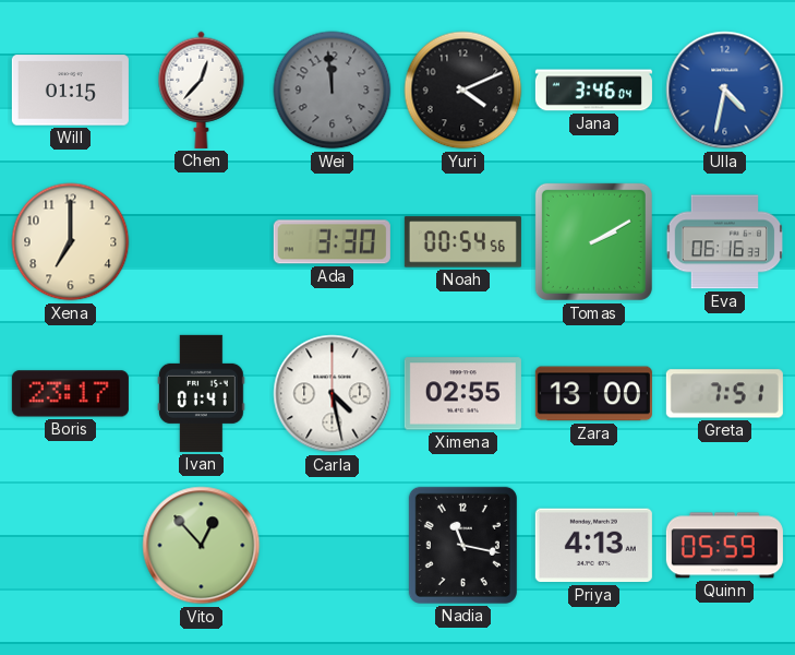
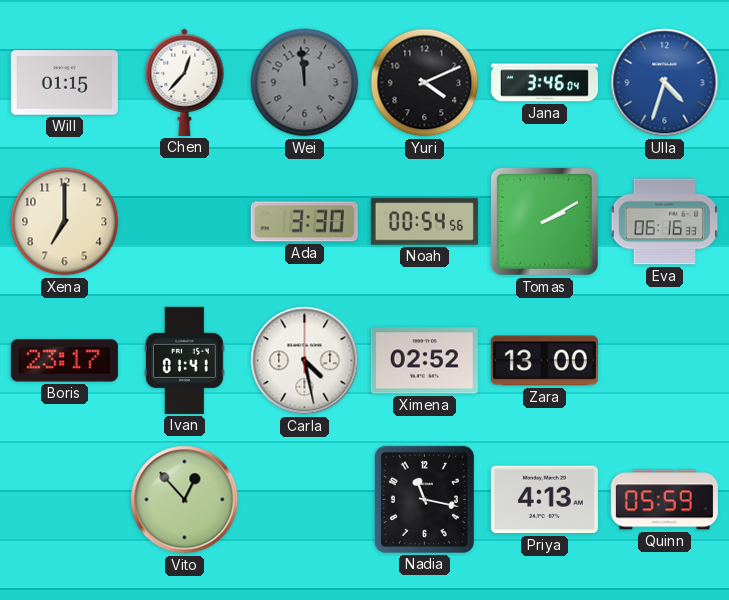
Ulla: 4:32 -> 4:33 (665, 83)
Ximena: 02:55 -> 02:52 (424, 361)
Greta: 7:51 -> none (724, 394)
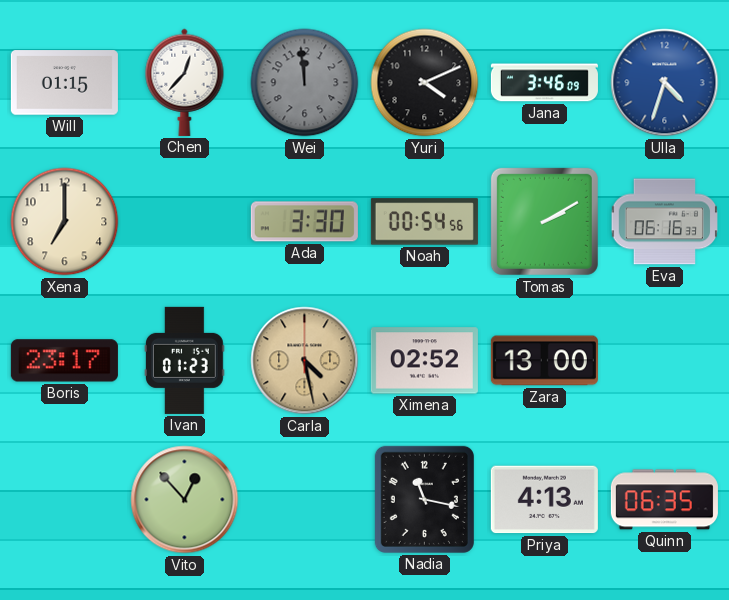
Jana: 3:46:04 -> 3:46:09 (544, 83)
Ivan: 01:41 -> 01:23 (185, 360)
Carla dial: white -> champagne (305, 361)
Quinn: 05:59 -> 06:35 (664, 500)
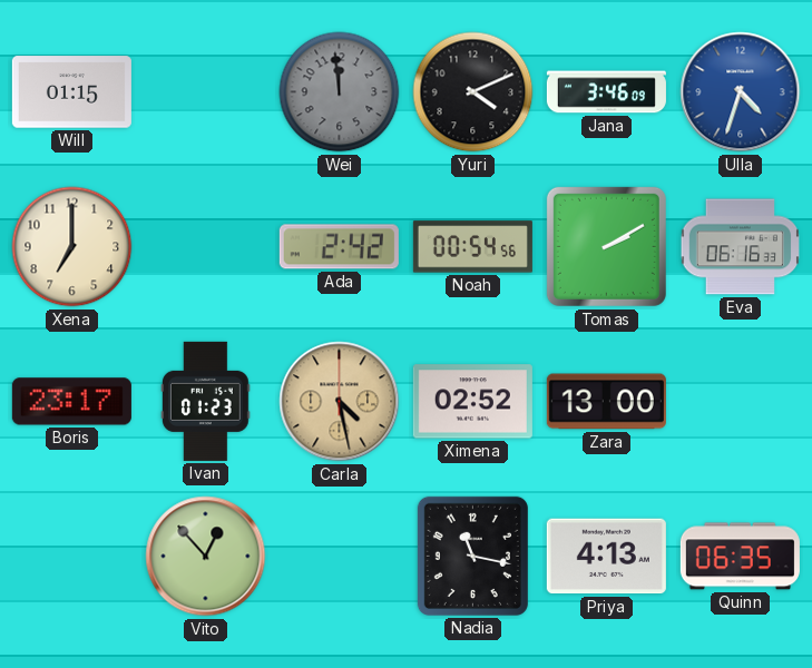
Chen: 12:37 -> none (185, 82)
Ada: 3:30 -> 2:42 (339, 247)
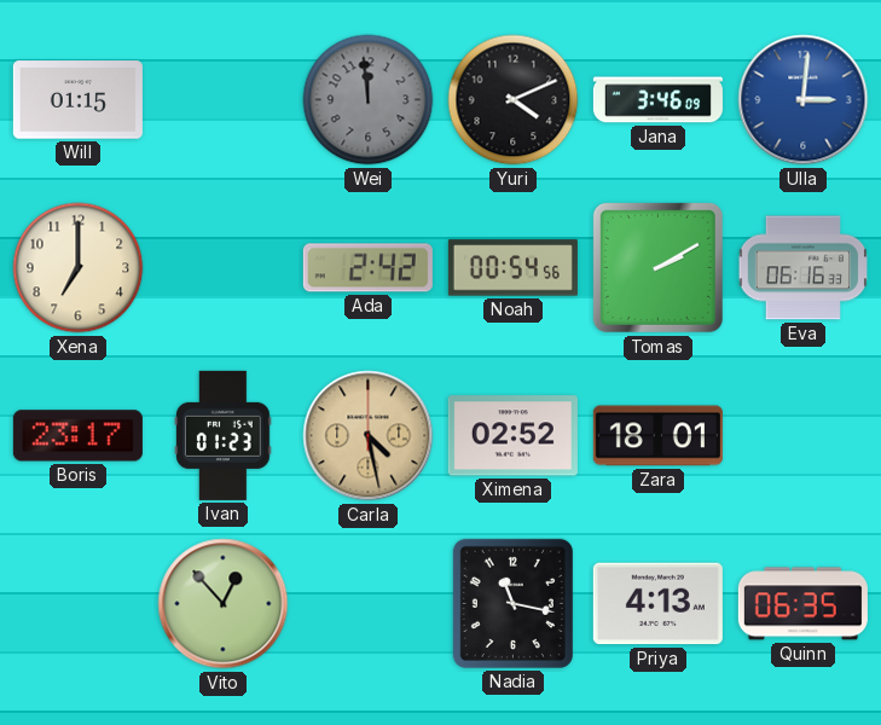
Ulla: 4:33 -> 3:01 (804, 100)
Zara: 13:00 -> 18:01 (657, 436)
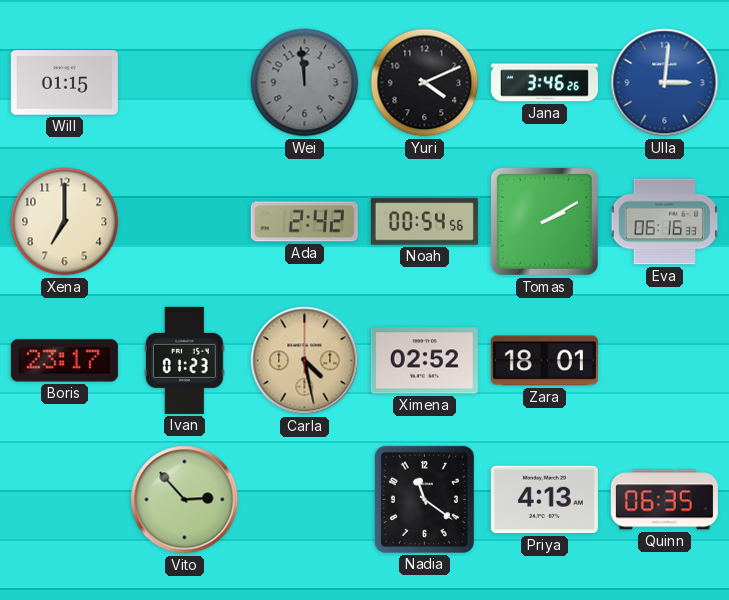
Jana: 3:46:09 -> 3:46:26 (544, 83)
Vito: 12:53 -> 2:53 (185, 500)
Nadia: 11:17 -> 11:21 (424, 499)
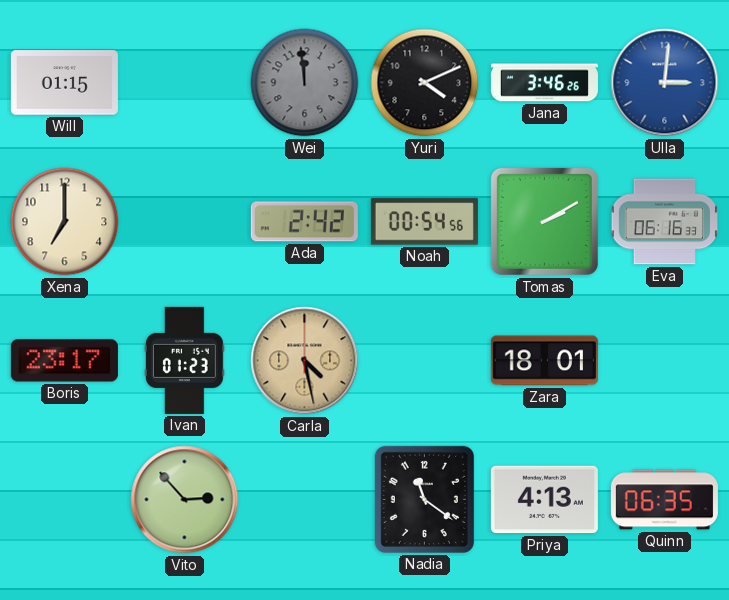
Ximena: 02:52 -> none (424, 361)
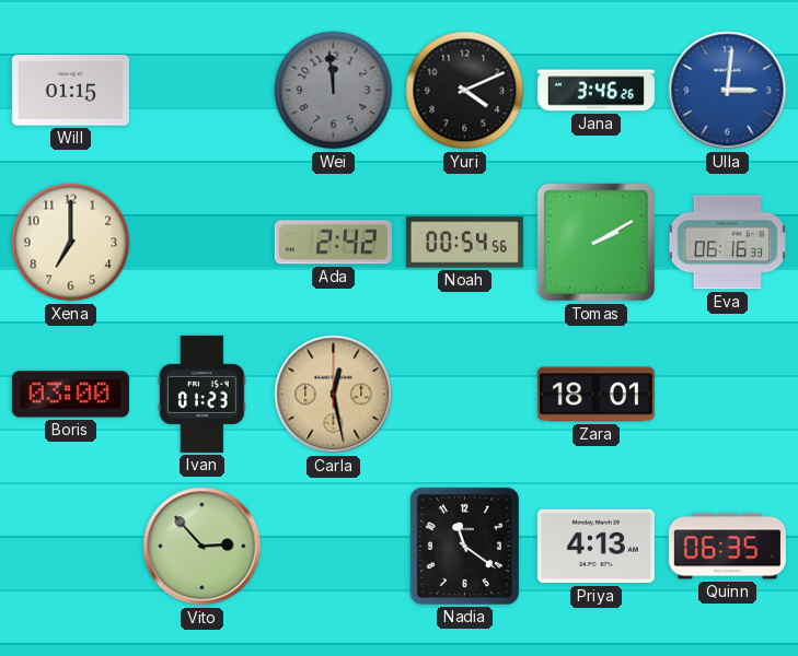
Boris: 23:17 -> 03:00 (70, 395)
Carla: 4:28 -> 12:28 (334, 395)
